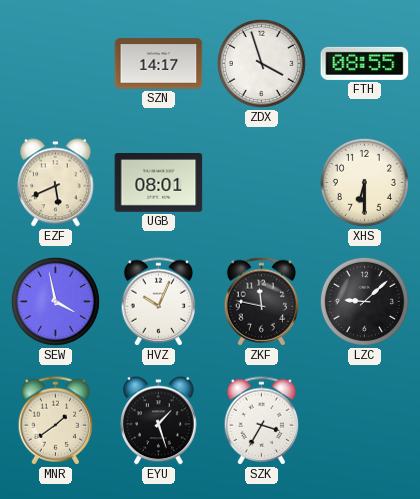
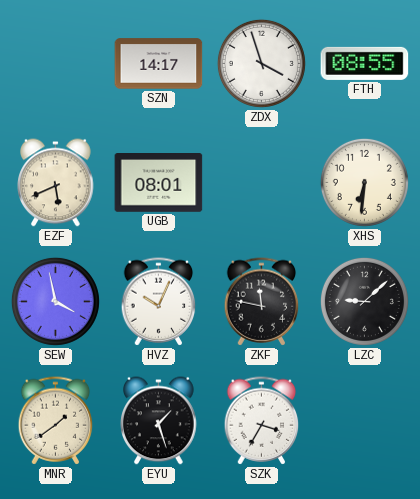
XHS: 6:30 -> 6:31 (364, 182)
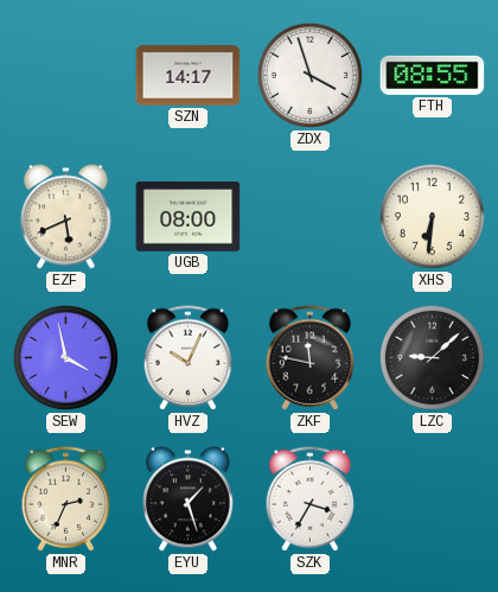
UGB: 08:01 -> 08:00 (189, 217)
MNR: 1:39 -> 2:34 (66, 499)
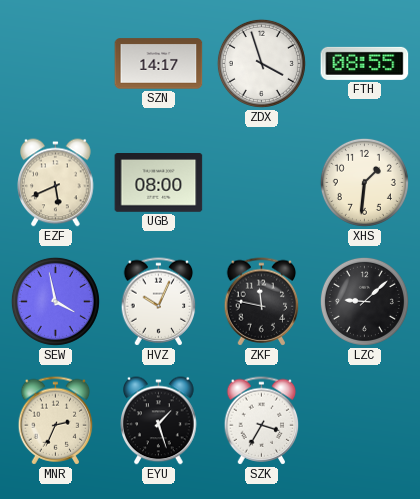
XHS: 6:31 -> 1:31 (364, 182)
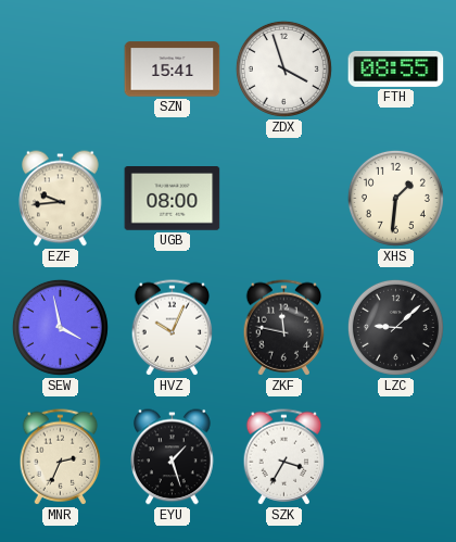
SZN: 14:17 -> 15:41 (173, 70)
EZF: 5:41 -> 9:44 (61, 199)
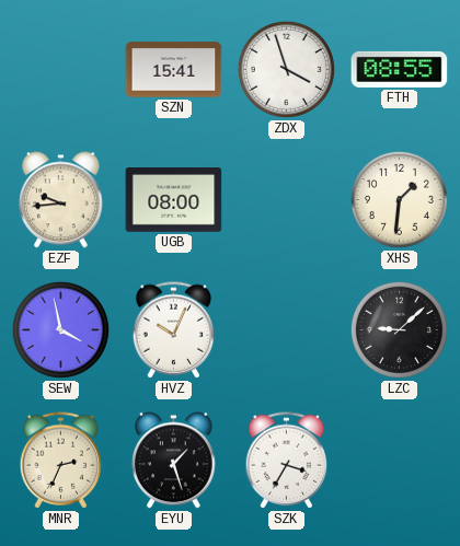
ZKF: 11:47 -> none (284, 328)
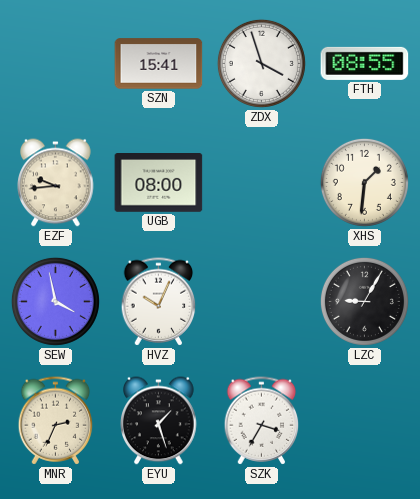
LZC: 9:08 -> 9:05 (364, 301)
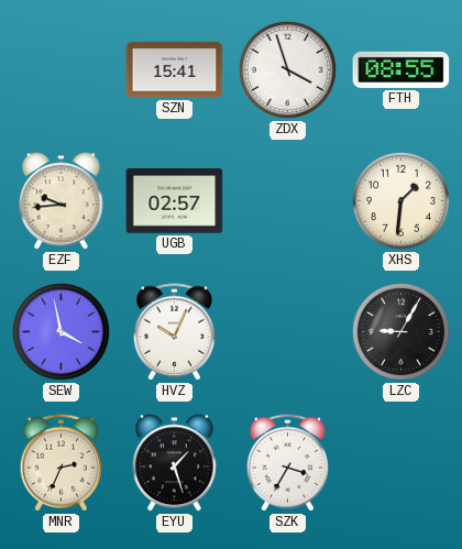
UGB: 08:00 -> 02:57 (175, 201)
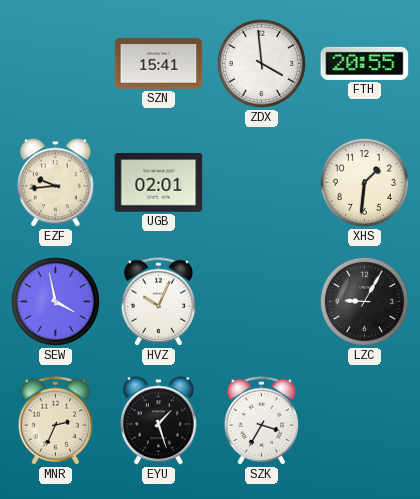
ZDX: 3:57 -> 3:59 (261, 63)
FTH: 08:55 -> 20:55 (365, 63)
UGB: 02:57 -> 02:01 (159, 183)
